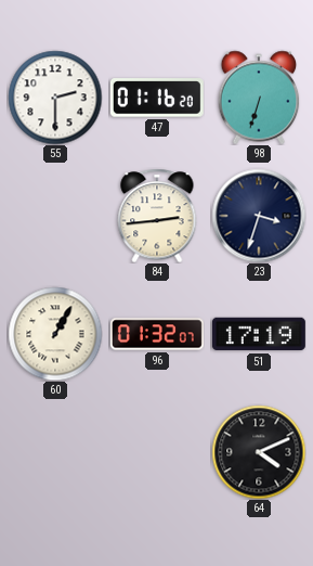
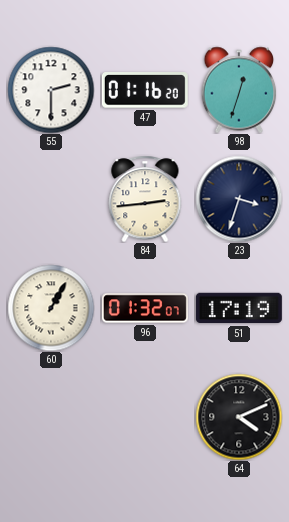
98: 6:33 -> 12:33 (239, 90)
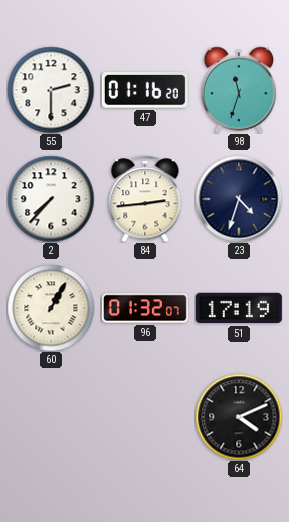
98: 12:33 -> 11:33 (239, 90)
2: none -> 7:37 (51, 199)
23: 3:33 -> 4:33 (239, 199)
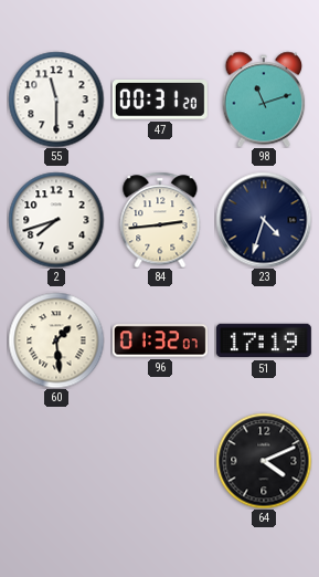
55: 2:30 -> 11:30 (56, 99)
47: 01:16 -> 00:31 (160, 99)
98: 11:33 -> 11:12 (264, 99)
2: 7:37 -> 7:42 (56, 220)
60: 1:05 -> 1:29 (56, 340)
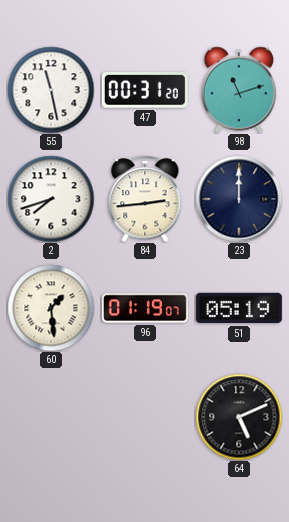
55: 11:30 -> 11:28 (51, 90)
23: 4:33 -> 12:00 (239, 199)
96: 01:32 -> 01:19 (145, 308)
51: 17:19 -> 05:19 (239, 308)
64: 4:11 -> 5:11 (239, 417)
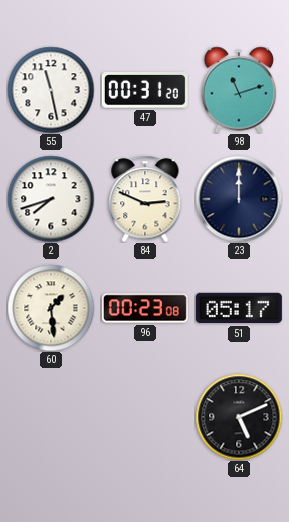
84: 2:44 -> 2:49 (145, 199)
96: 01:19 -> 00:23 (145, 308)
51: 05:19 -> 05:17 (239, 308)
